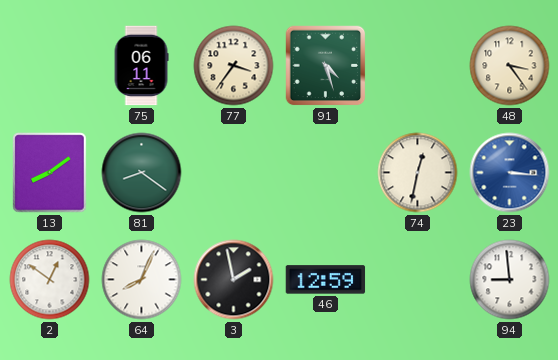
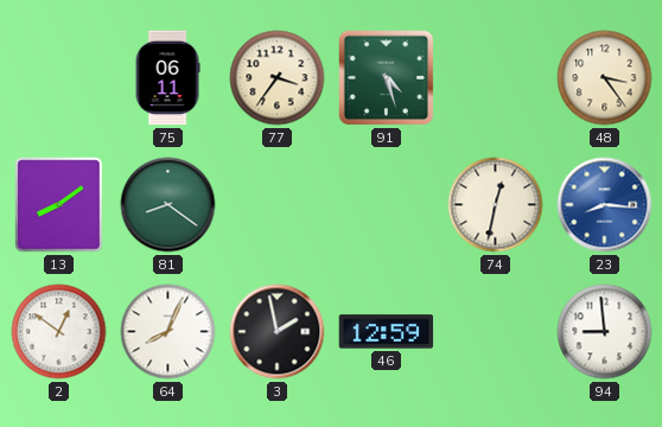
23: 3:16 -> 8:16 (605, 205)
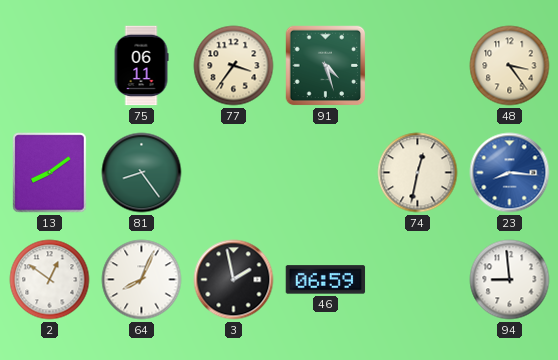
81: 8:21 -> 8:24 (142, 173)
46: 12:59 -> 06:59 (326, 280)
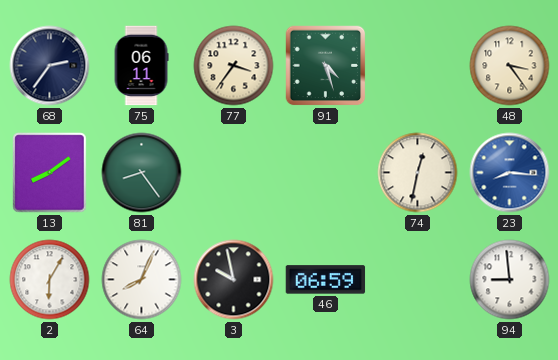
68: none -> 2:36 (50, 66)
2: 12:51 -> 6:05 (50, 280)
3: 1:58 -> 9:58 (234, 280)
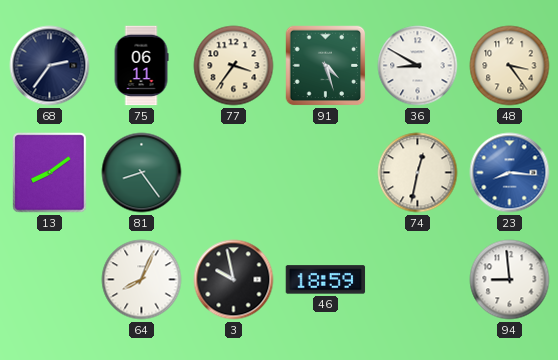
36: none -> 8:50 (418, 66)
2: 6:05 -> none (50, 280)
46: 06:59 -> 18:59 (326, 280)
